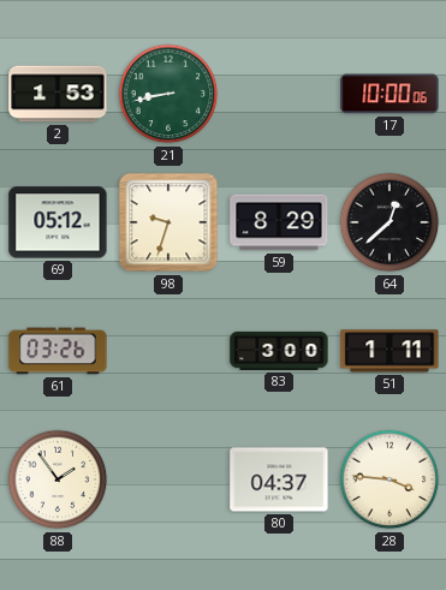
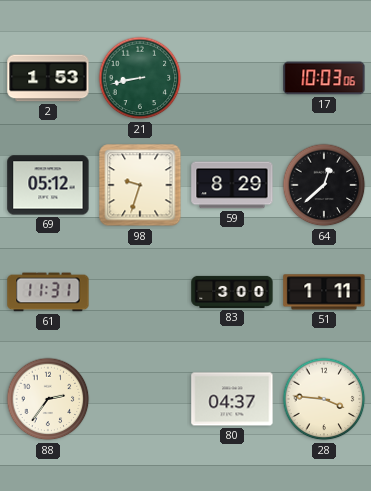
17: 10:00 -> 10:03 (324, 78)
61: 03:26 -> 11:31 (48, 292)
88: 1:54 -> 2:36 (48, 399)
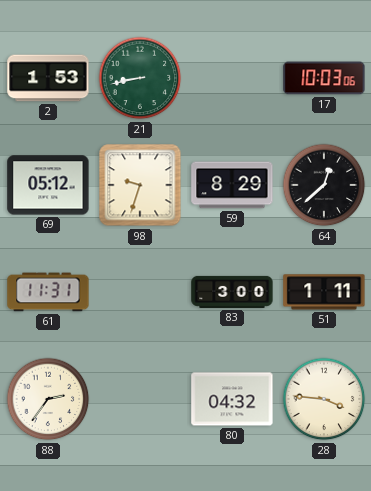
80: 04:37 -> 04:32 (232, 399)
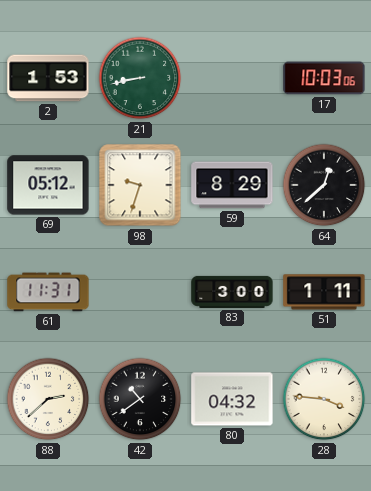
88: 2:36 -> 2:38 (48, 399)
42: none -> 10:39 (140, 399)
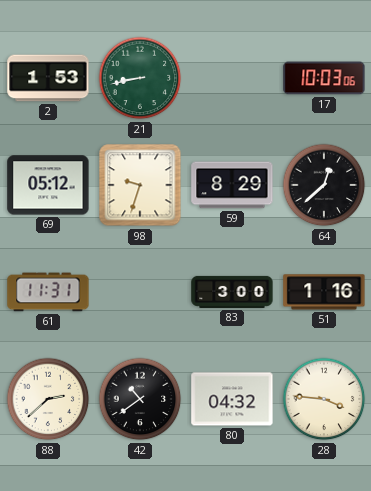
51: 1:11 -> 1:16 (324, 292)
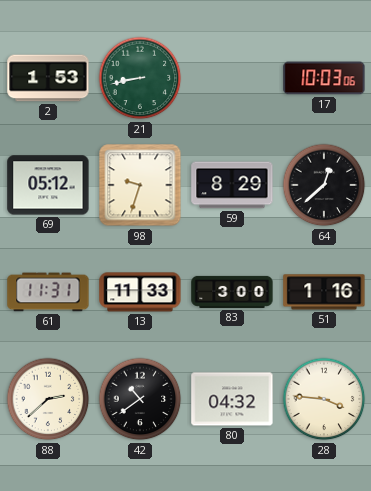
13: none -> 11:33 (140, 292)
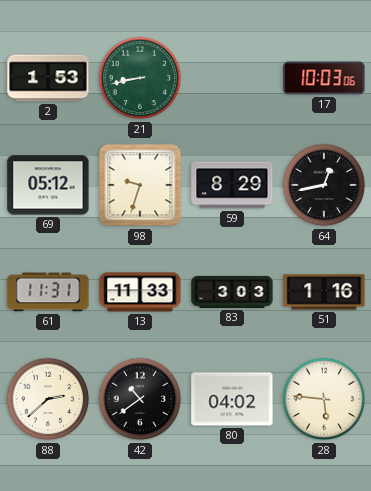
64: 12:38 -> 12:43 (324, 185)
83: 3:00 -> 3:03 (232, 292)
80: 04:32 -> 04:02 (232, 399)
28: 3:46 -> 5:46 (324, 399)
